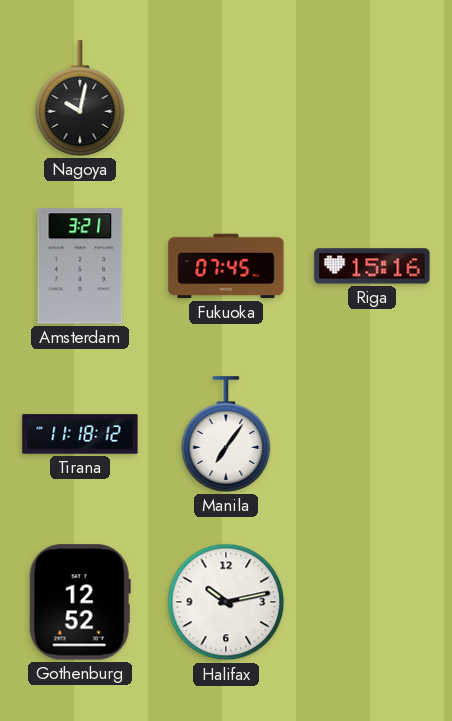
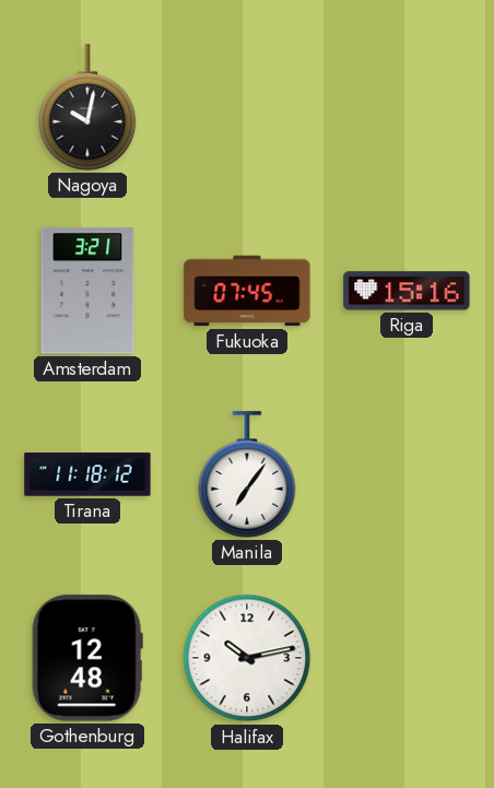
Gothenburg: 12:52 -> 12:48 (87, 658)
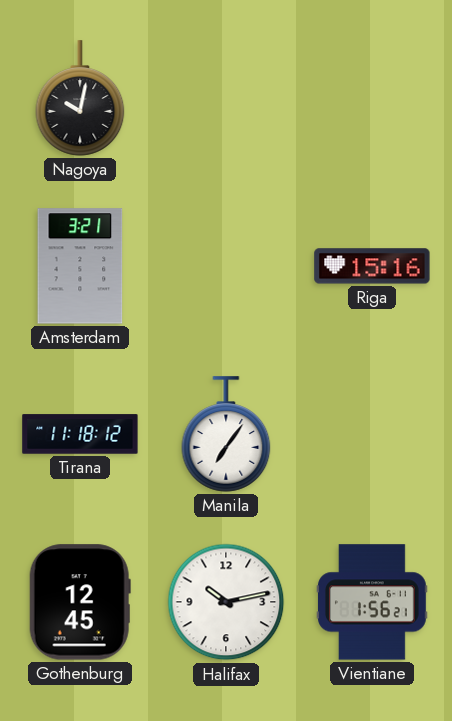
Fukuoka: 07:45 -> none (247, 291)
Gothenburg: 12:48 -> 12:45 (80, 602)
Vientiane: none -> 1:56 (373, 602)
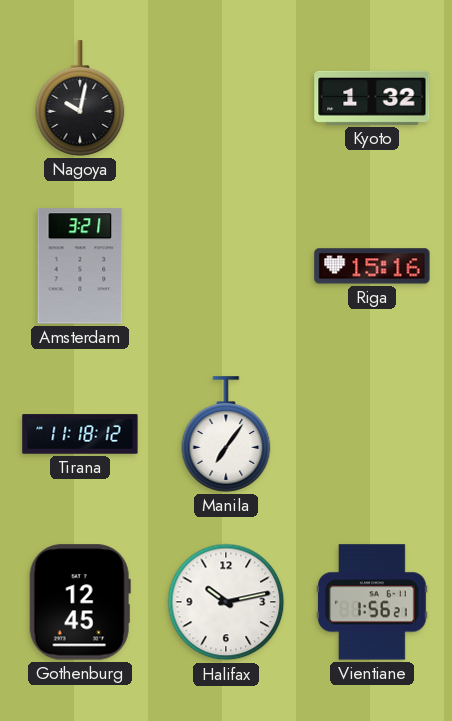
Kyoto: none -> 1:32 (372, 98)
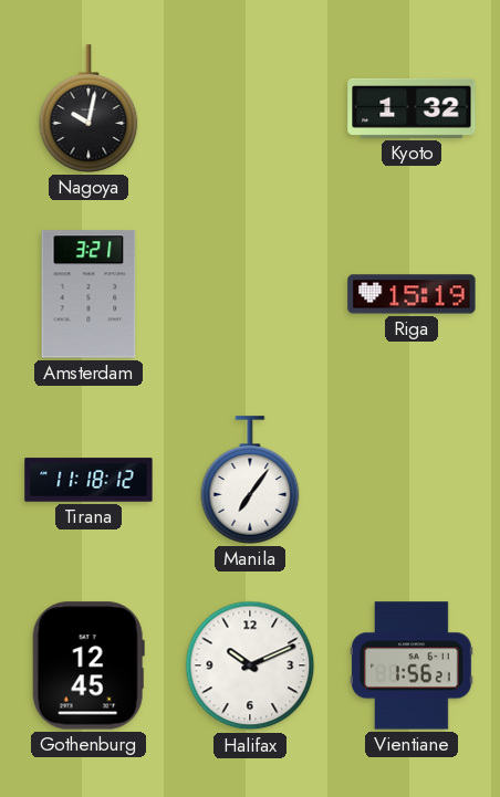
Riga: 15:16 -> 15:19 (412, 294)
Halifax: 10:13 -> 10:11 (250, 665)
